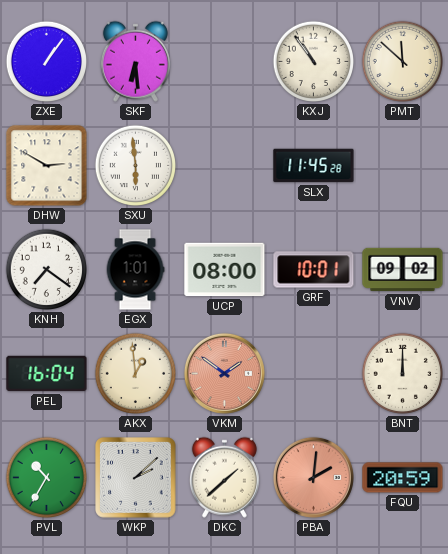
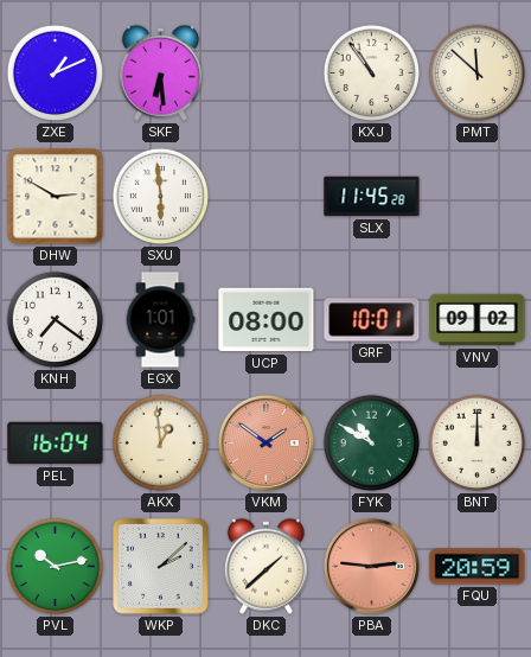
ZXE: 1:06 -> 1:11 (56, 74)
FYK: none -> 10:50 (372, 444)
PVL: 10:35 -> 10:13 (56, 567)
PBA: 2:01 -> 2:46 (371, 566)
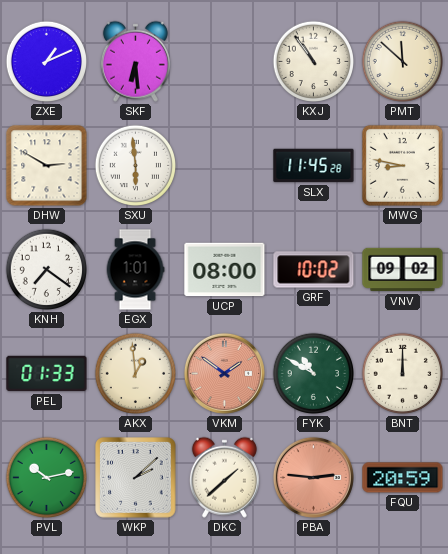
MWG: none -> 8:47 (402, 165)
GRF: 10:01 -> 10:02 (314, 270)
PEL: 16:04 -> 01:33 (47, 374)
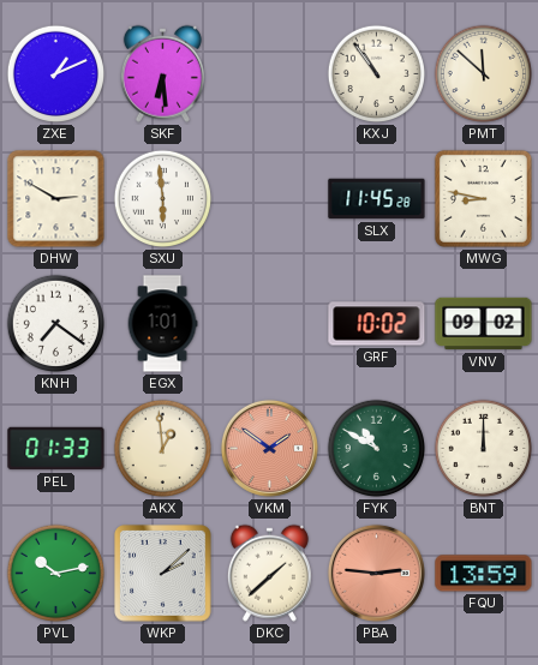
UCP: 08:00 -> none (225, 270)
FQU: 20:59 -> 13:59 (484, 574)
